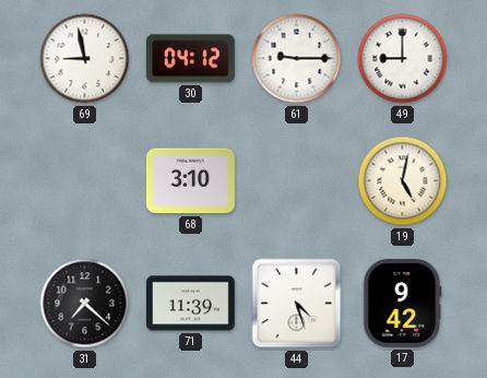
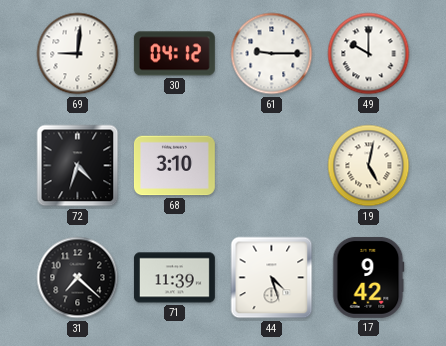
69: 8:58 -> 9:01 (78, 54)
49: 9:00 -> 10:00 (369, 54)
72: none -> 4:33 (78, 166)
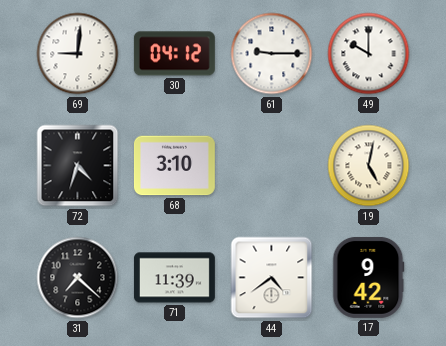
44: 4:27 -> 4:39 (272, 278)
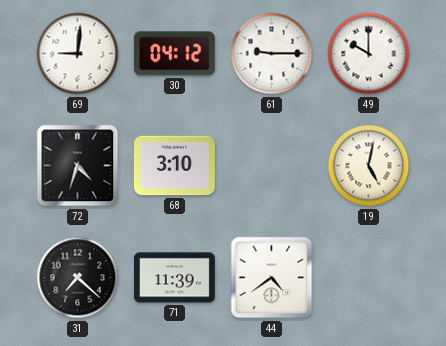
17: 9:42 -> none (368, 277)
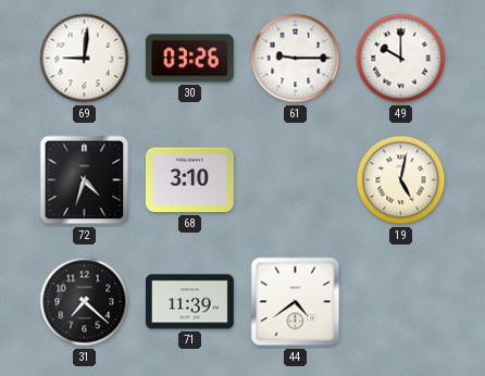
30: 04:12 -> 03:26 (189, 59)
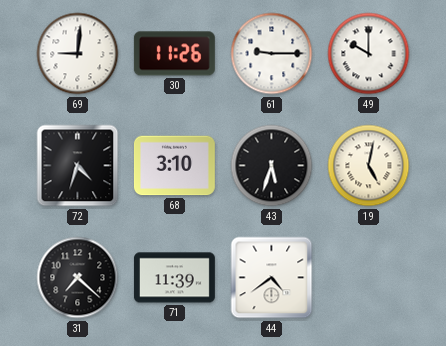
30: 03:26 -> 11:26 (174, 54)
43: none -> 5:33 (272, 166)
